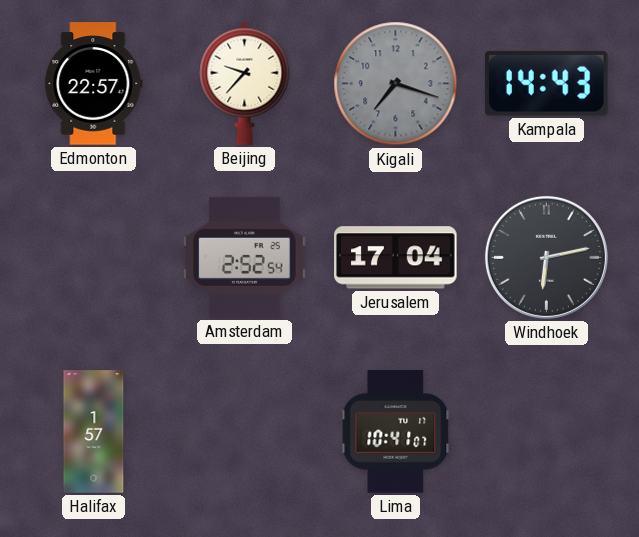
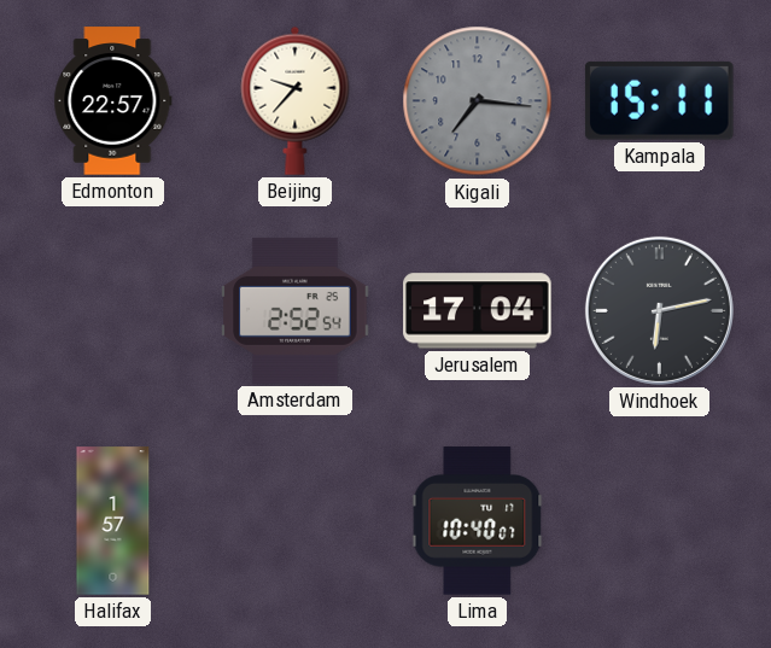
Kigali: 7:18 -> 7:16 (478, 101)
Kampala: 14:43 -> 15:11 (659, 100)
Lima: 10:41 -> 10:40 (478, 521)
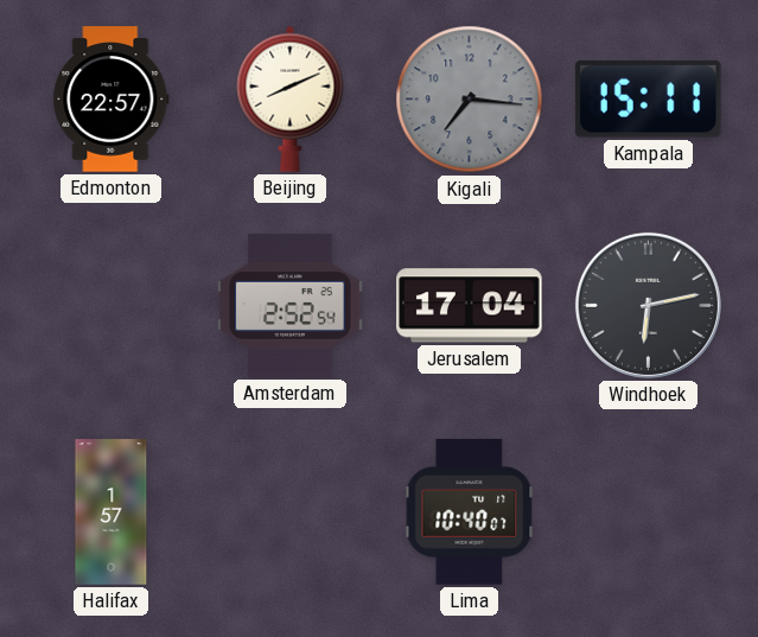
Beijing: 9:37 -> 8:11 (291, 98)
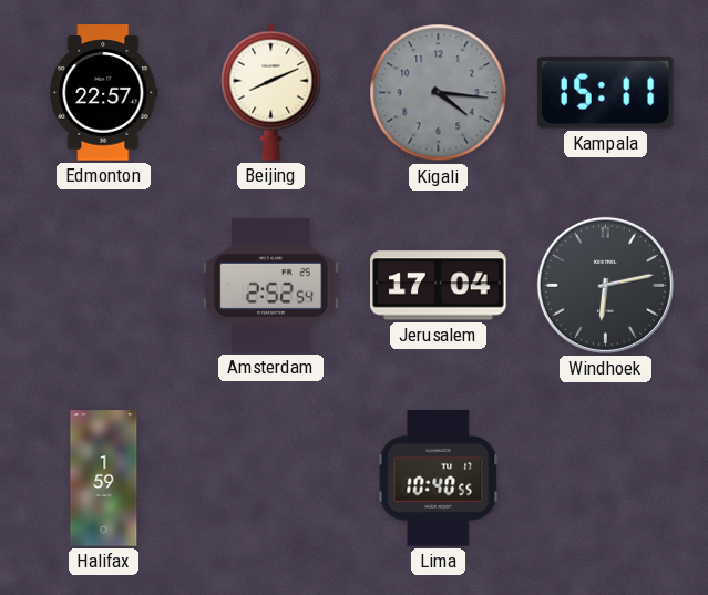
Kigali: 7:16 -> 4:16 (439, 93)
Halifax: 1:57 -> 1:59 (104, 479)
Lima: 10:40:07 -> 10:40:55 (439, 479)
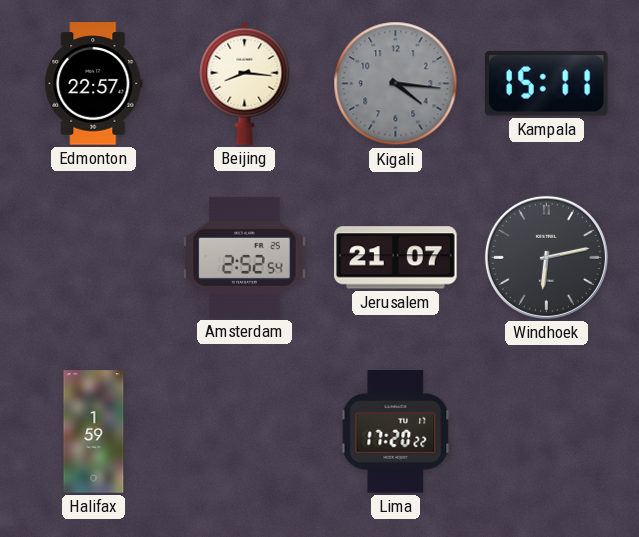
Beijing: 8:11 -> 8:16 (245, 83)
Jerusalem: 17:04 -> 21:07 (396, 258)
Lima: 10:40 -> 17:20 (396, 432)
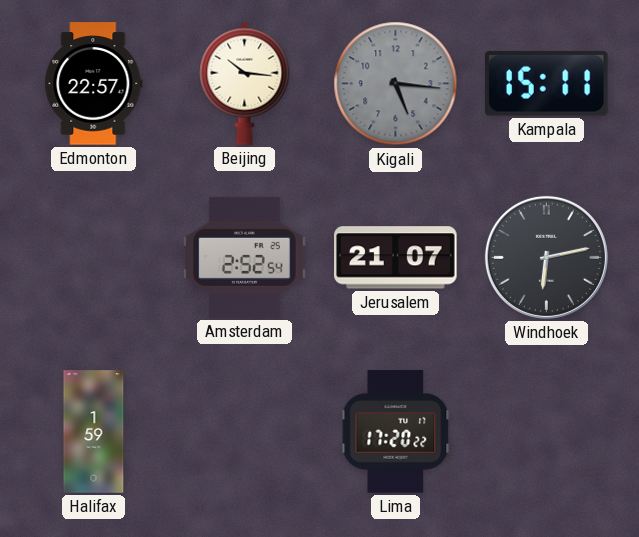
Beijing: 8:16 -> 10:16 (245, 83)
Kigali: 4:16 -> 5:16 (396, 84)
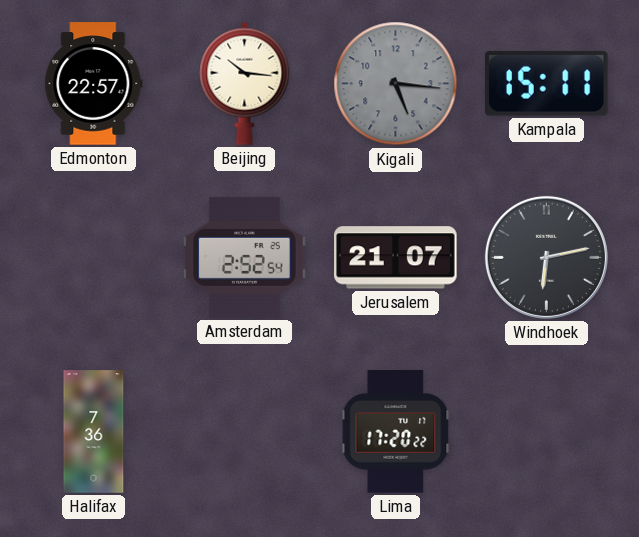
Halifax: 1:59 -> 7:36 (94, 432)
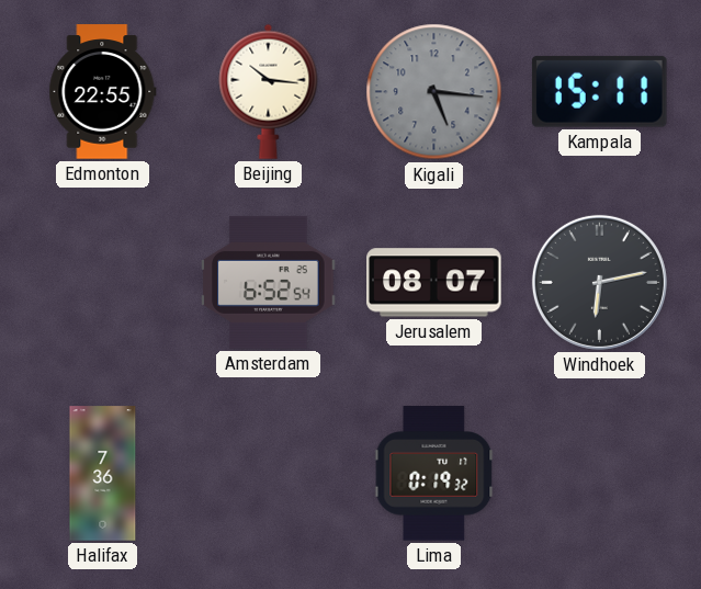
Edmonton: 22:57 -> 22:55 (103, 92)
Amsterdam: 2:52 -> 6:52 (269, 282)
Jerusalem: 21:07 -> 08:07 (434, 283)
Lima: 17:20 -> 0:19 (434, 474)
